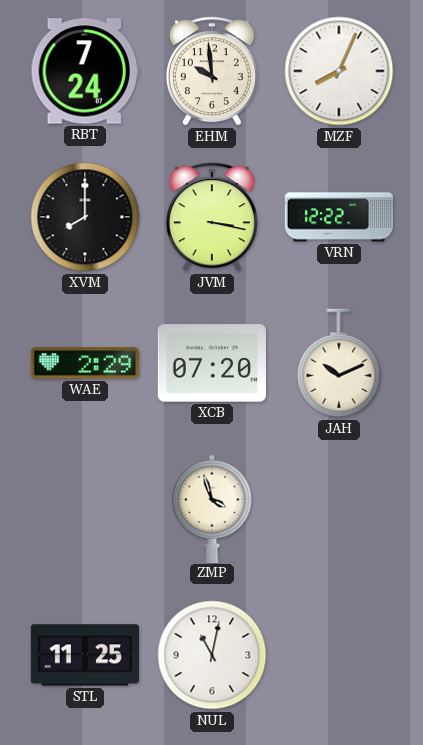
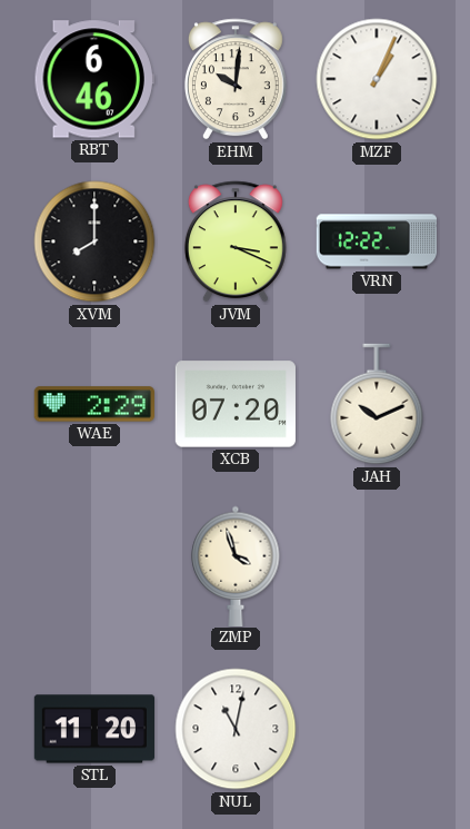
RBT: 7:24 -> 6:46 (94, 79)
EHM: 9:59 -> 10:01 (236, 79)
MZF: 8:04 -> 1:04 (377, 79)
JVM: 3:17 -> 3:19 (236, 241)
STL: 11:25 -> 11:20 (93, 729)
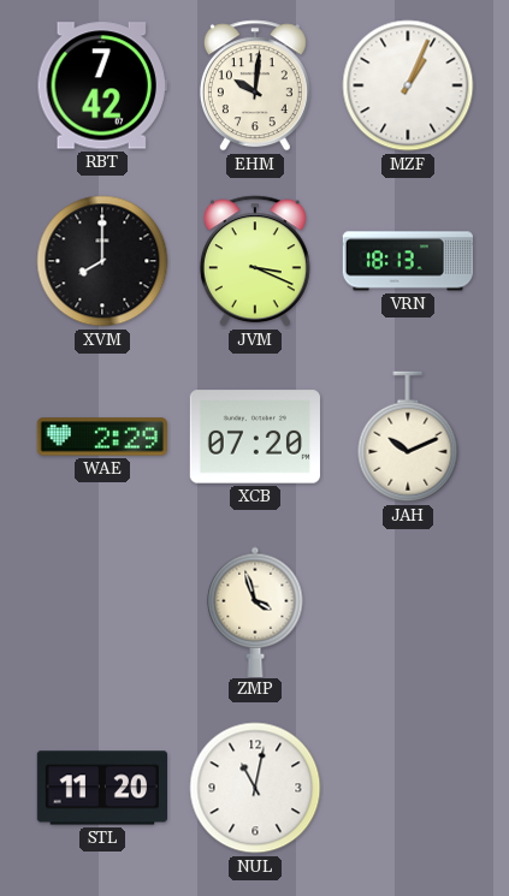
RBT: 6:46 -> 7:42 (102, 85)
VRN: 12:22 -> 18:13 (407, 261)
